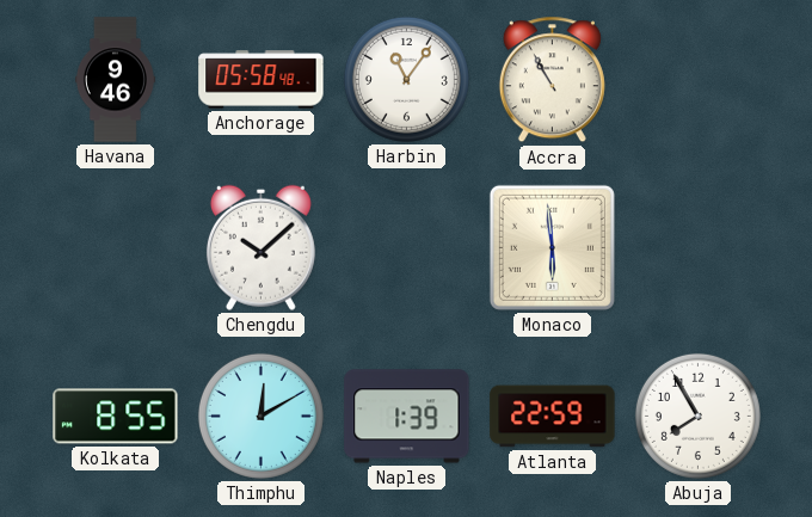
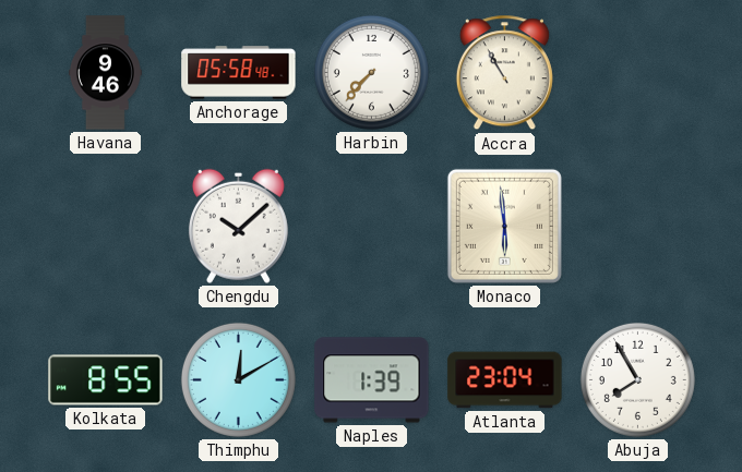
Harbin: 11:06 -> 7:37 (371, 72)
Atlanta: 22:59 -> 23:04 (505, 380)
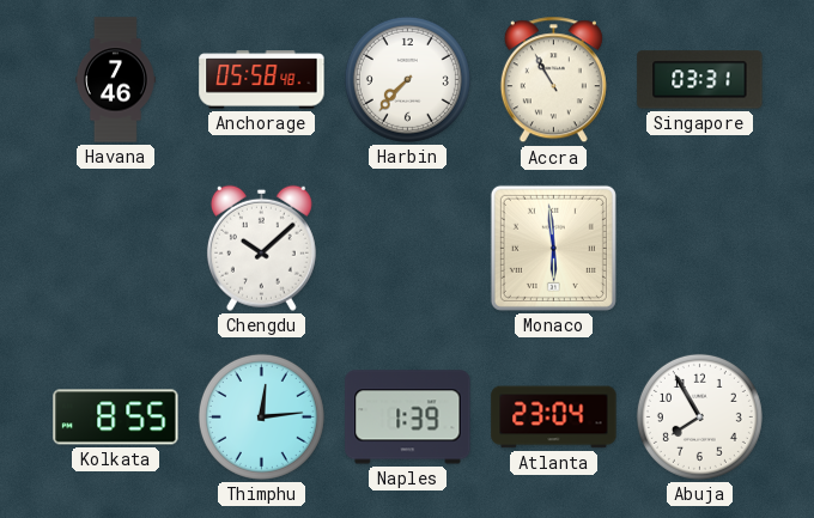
Havana: 9:46 -> 7:46 (115, 80)
Singapore: none -> 03:31 (700, 80)
Thimphu: 12:10 -> 12:14 (261, 416)
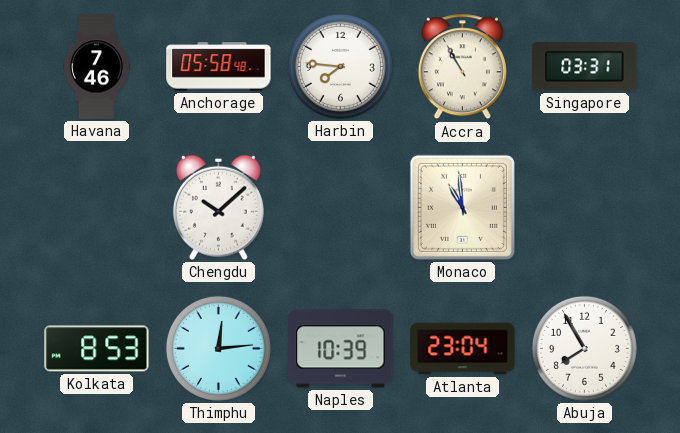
Harbin: 7:37 -> 7:46 (340, 66)
Monaco: 5:59 -> 10:59 (462, 207)
Kolkata: 8:55 -> 8:53 (97, 349)
Naples: 1:39 -> 10:39 (341, 349)
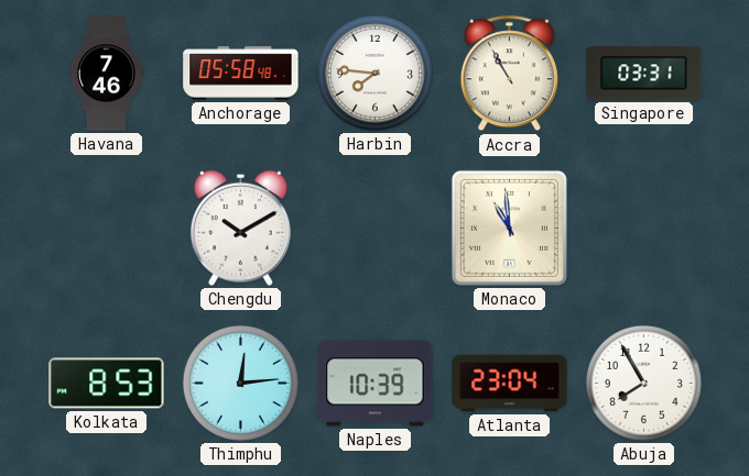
Chengdu: 10:08 -> 10:10 (240, 228)
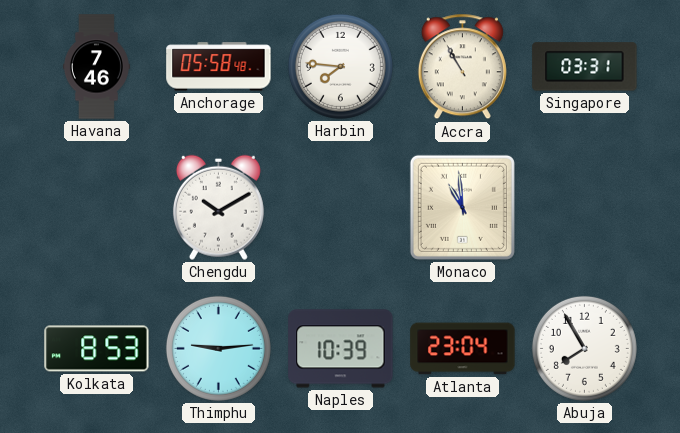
Thimphu: 12:14 -> 9:14 (218, 348)
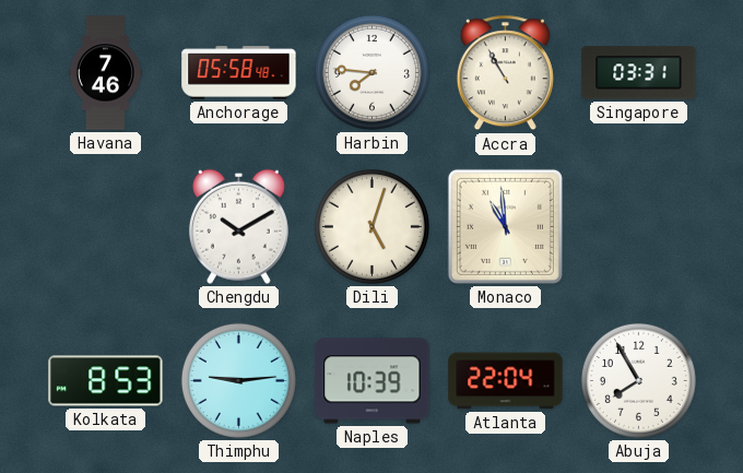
Dili: none -> 5:03 (371, 226)
Atlanta: 23:04 -> 22:04 (506, 381)
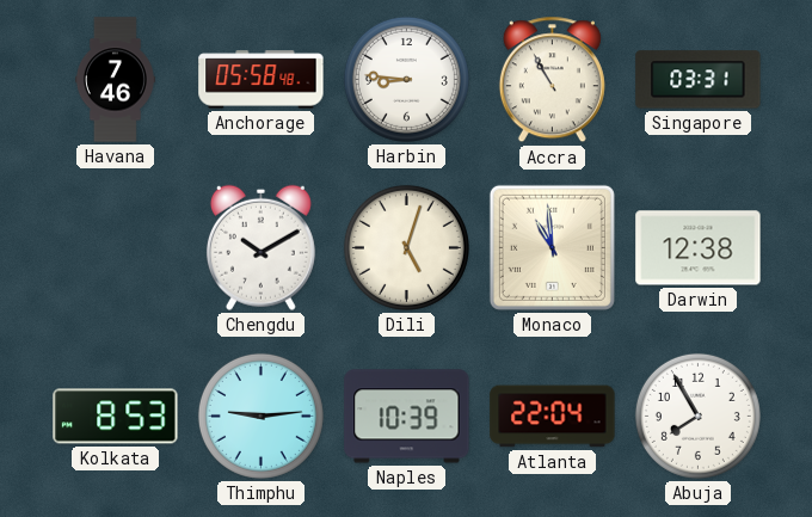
Harbin: 7:46 -> 8:46 (406, 79)
Darwin: none -> 12:38 (699, 248)
